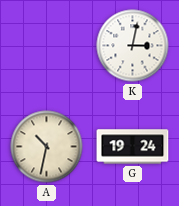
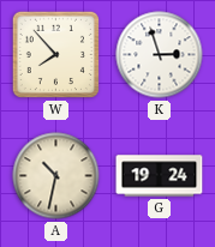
W: none -> 7:53 (55, 54)
K: 3:02 -> 2:57 (160, 55)
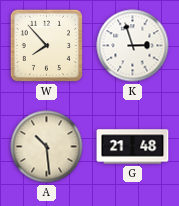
A: 10:32 -> 10:29 (47, 147)
G: 19:24 -> 21:48 (133, 147)
